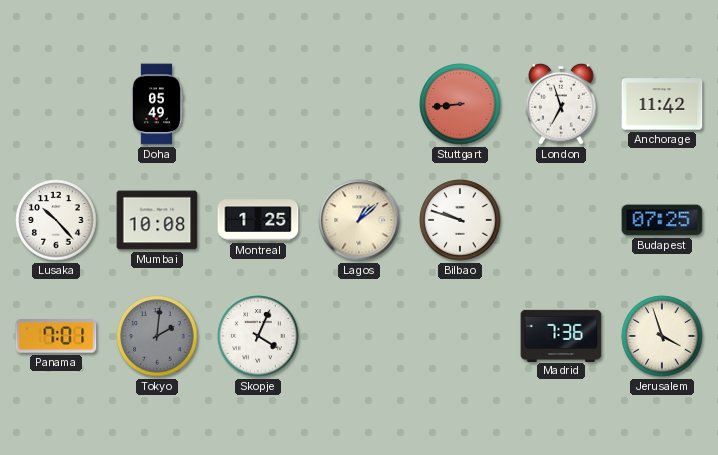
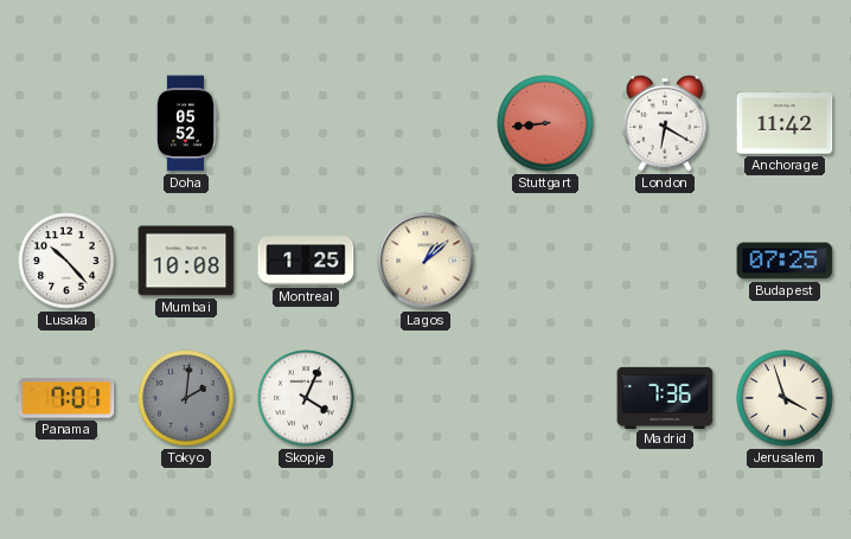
Doha: 05:49 -> 05:52 (185, 123)
London: 6:57 -> 6:20 (665, 123)
Bilbao: 9:48 -> none (460, 220)
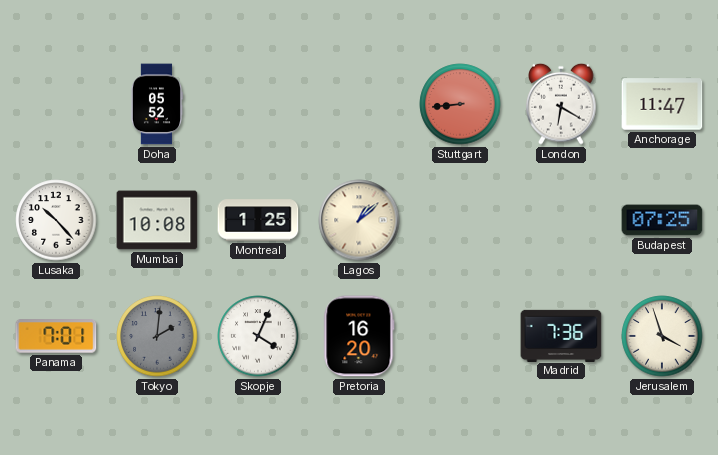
Anchorage: 11:42 -> 11:47 (662, 104)
Pretoria: none -> 16:20 (359, 336)
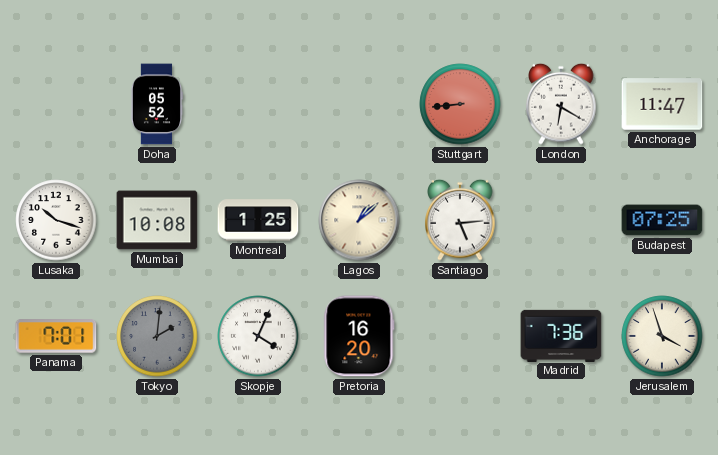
Lusaka: 10:23 -> 10:18 (56, 220)
Santiago: none -> 5:14 (460, 220)
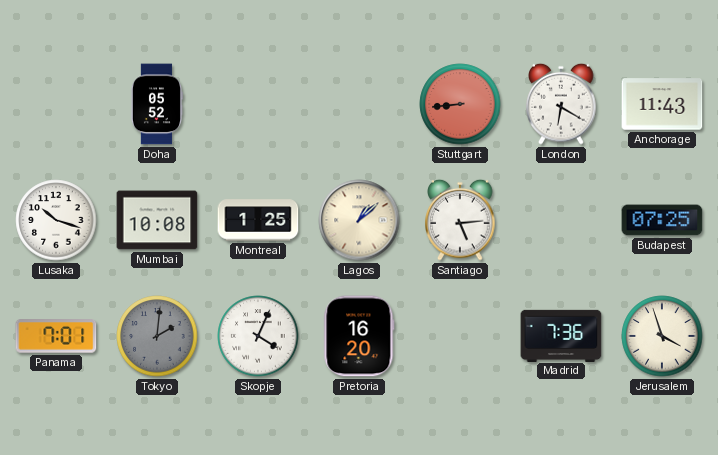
Anchorage: 11:47 -> 11:43 (662, 104)
